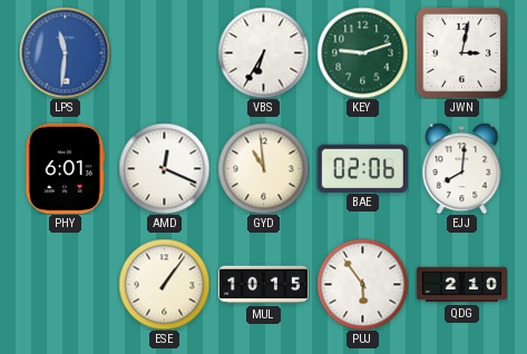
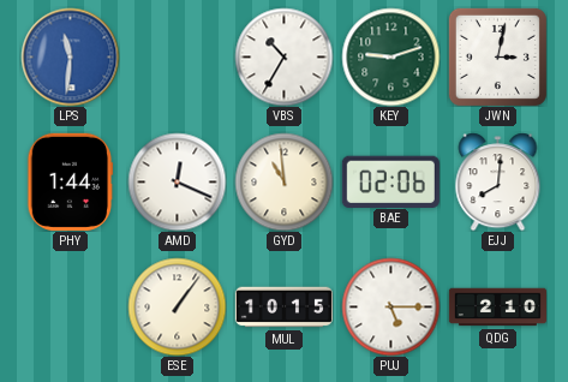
VBS: 6:35 -> 10:35 (283, 56)
PHY: 6:01 -> 1:44 (70, 181)
PUJ: 5:54 -> 5:15 (390, 306)
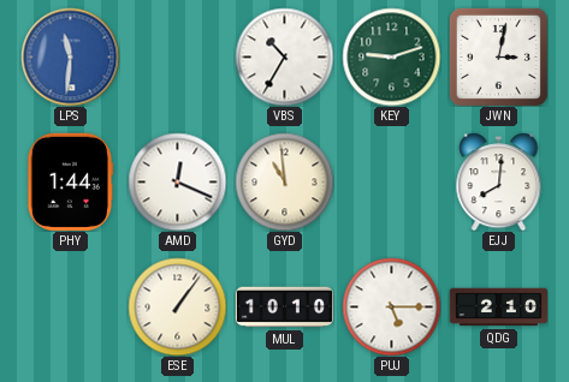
BAE: 02:06 -> none (390, 181)
MUL: 10:15 -> 10:10 (284, 308)
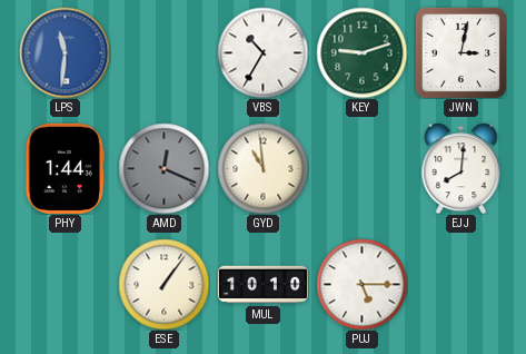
AMD dial: white -> grey (163, 168)
QDG: 2:10 -> none (498, 308)
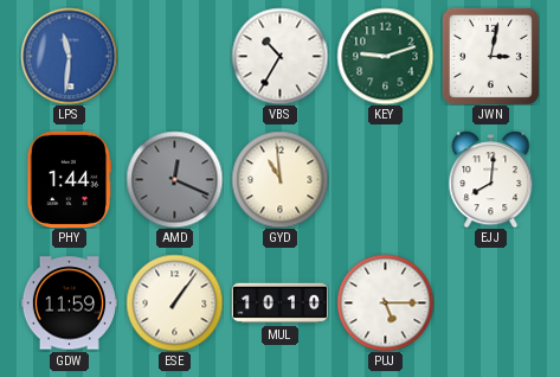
GDW: none -> 11:59 (69, 303)
